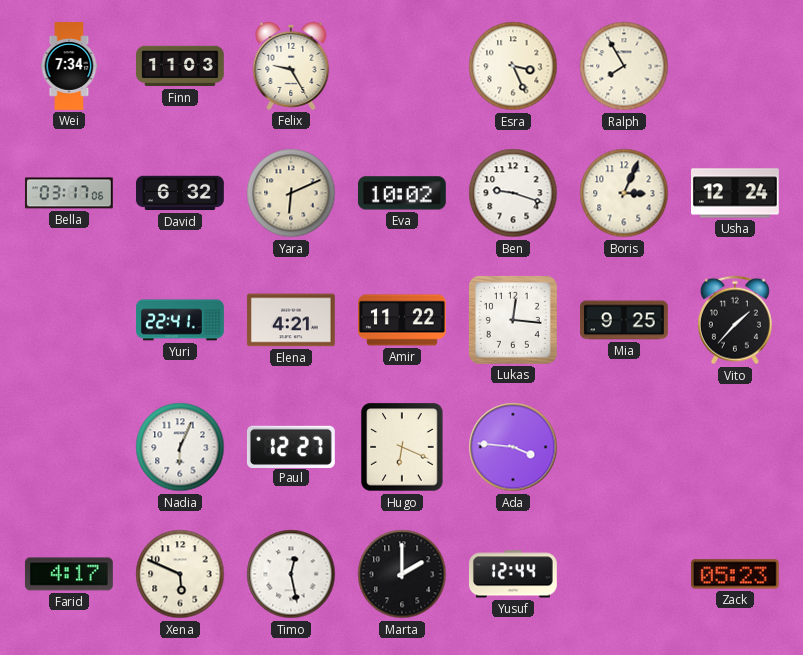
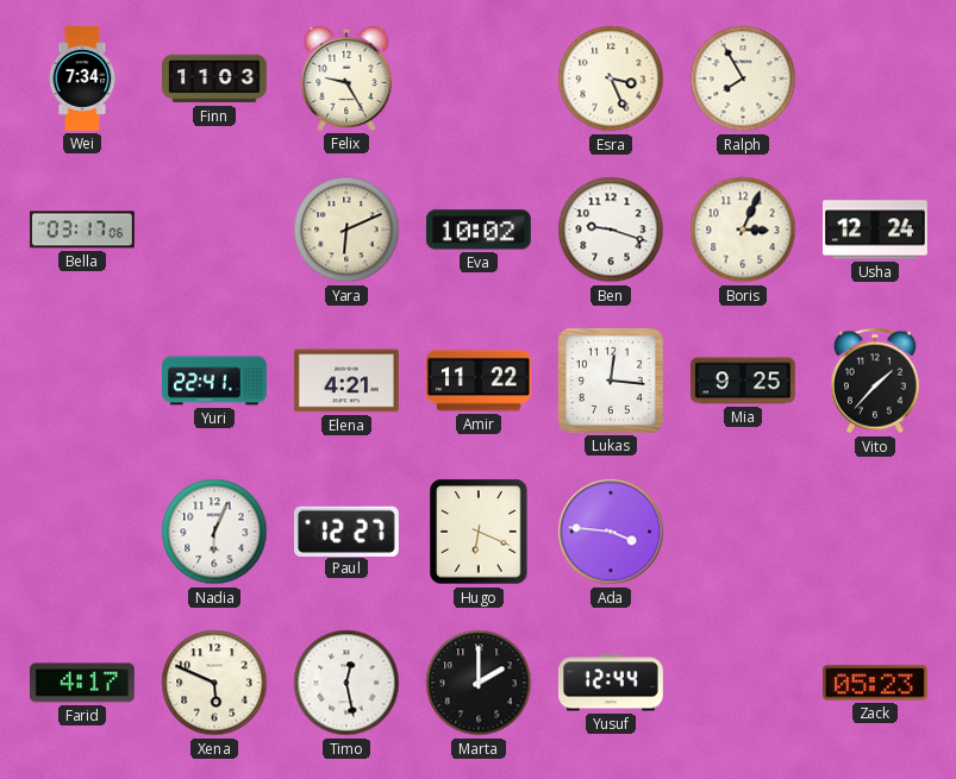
David: 6:32 -> none (181, 193)
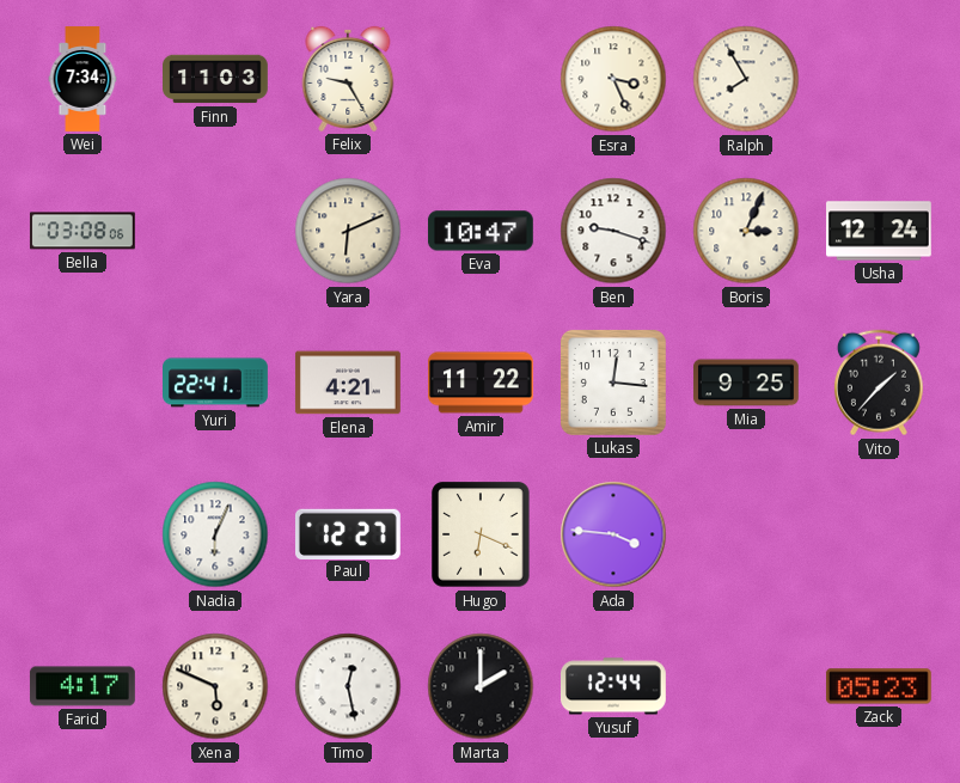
Bella: 03:17 -> 03:08 (82, 231)
Eva: 10:02 -> 10:47 (481, 231)
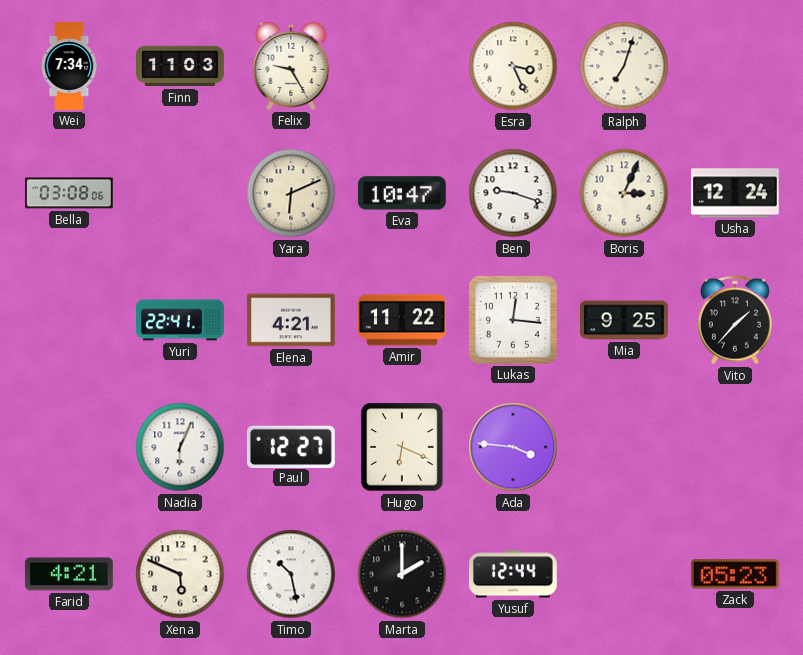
Ralph: 7:55 -> 7:03 (624, 66)
Farid: 4:17 -> 4:21 (69, 574)
Timo: 12:28 -> 10:28 (291, 574)
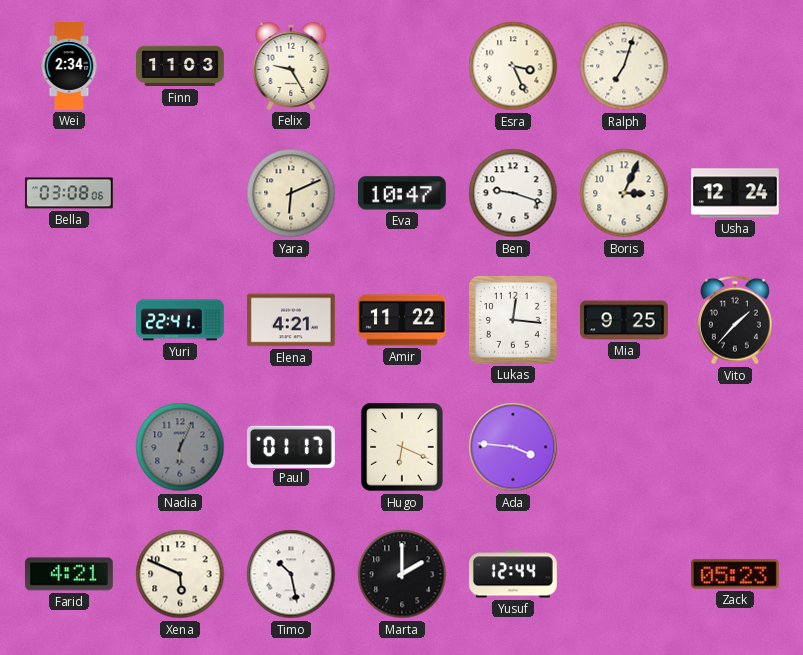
Wei: 7:34 -> 2:34 (69, 66)
Nadia dial: white -> grey (180, 447)
Paul: 12:27 -> 01:17 (291, 446)
